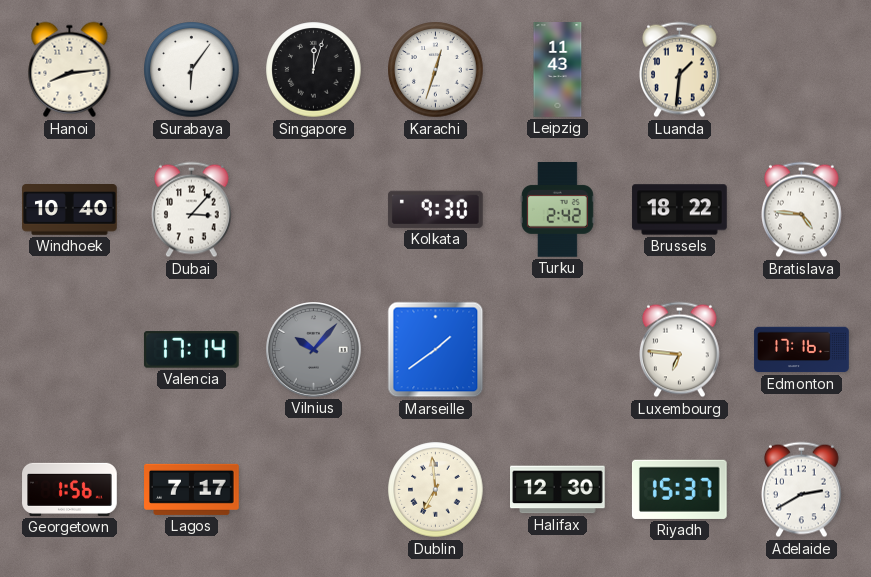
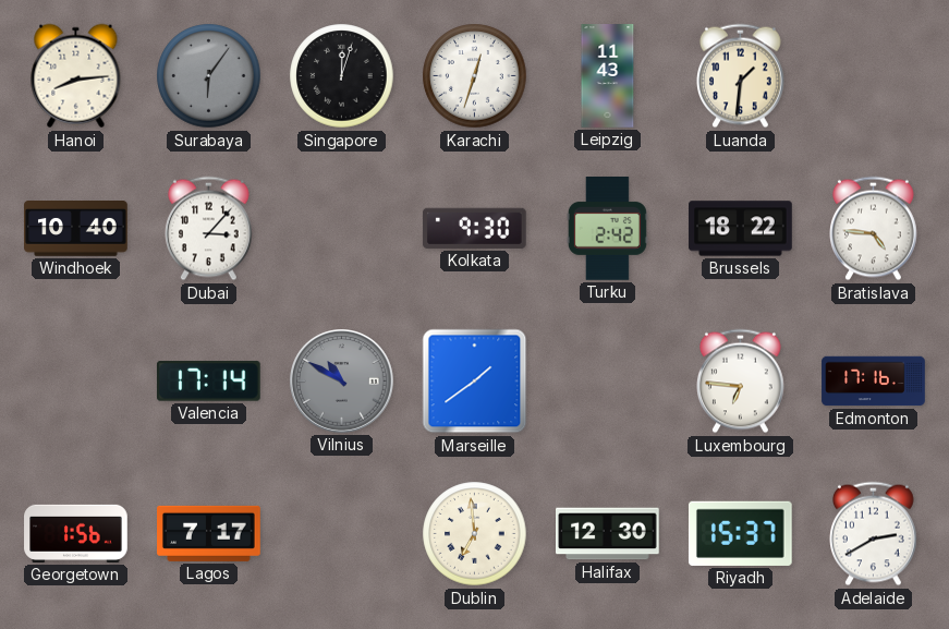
Surabaya dial: white -> grey (209, 76)
Vilnius: 10:07 -> 10:50 (342, 382)
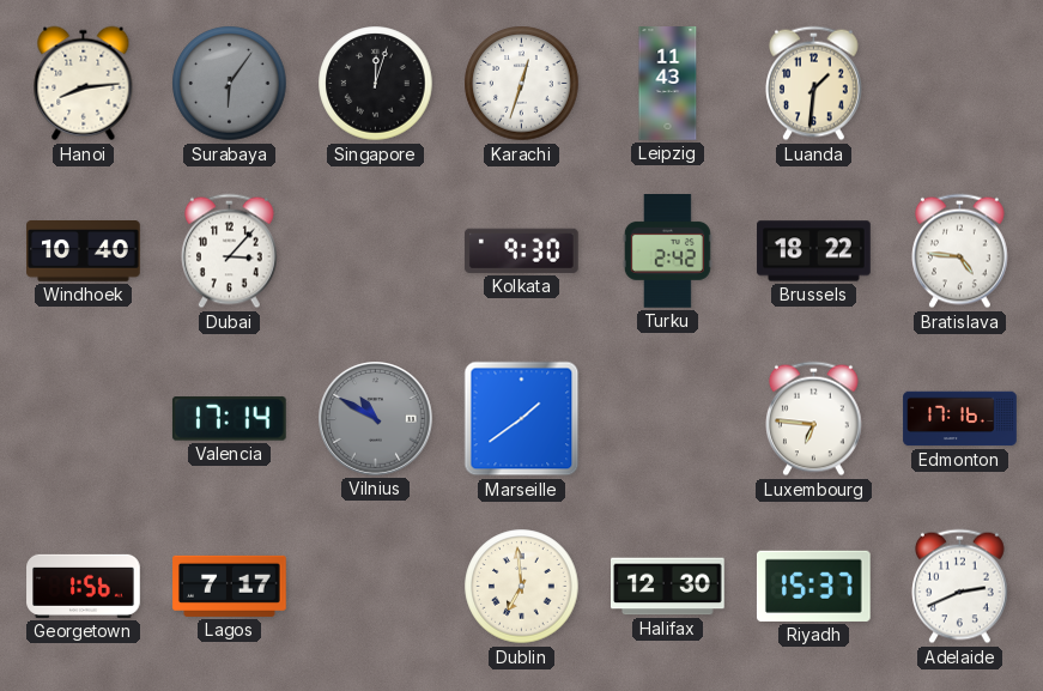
Adelaide: 2:40 -> 2:41 (960, 587)
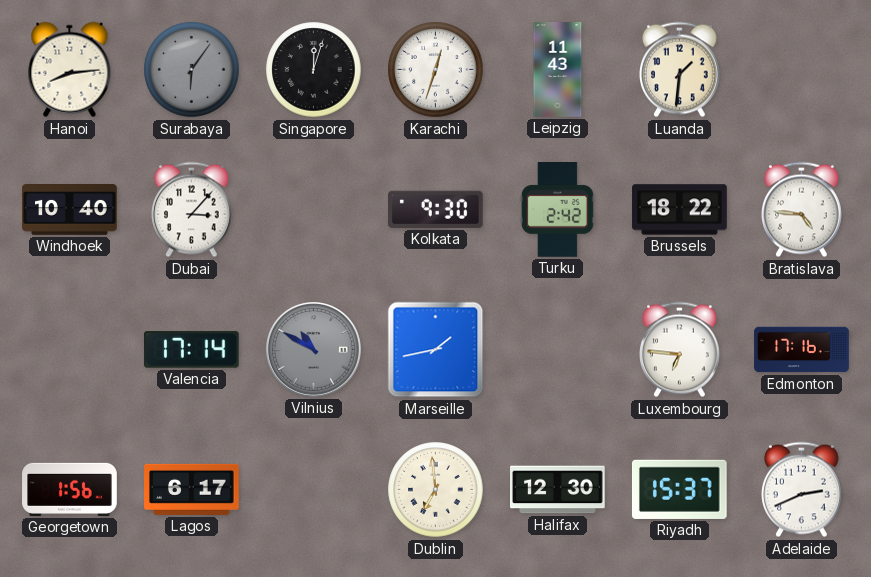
Marseille: 1:39 -> 1:43 (436, 350)
Lagos: 7:17 -> 6:17 (192, 489)
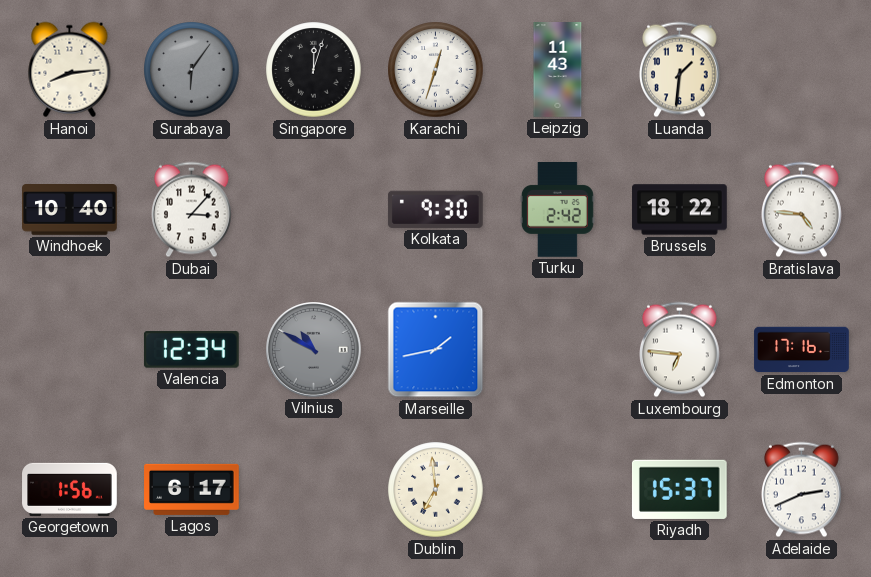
Valencia: 17:14 -> 12:34 (191, 350)
Halifax: 12:30 -> none (558, 490)
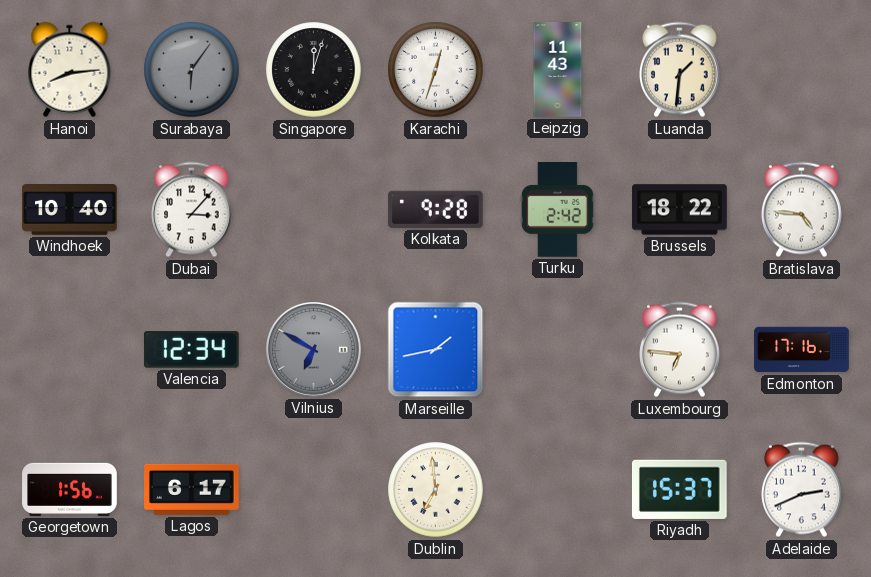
Kolkata: 9:30 -> 9:28 (435, 209)
Vilnius: 10:50 -> 6:50 (314, 350)
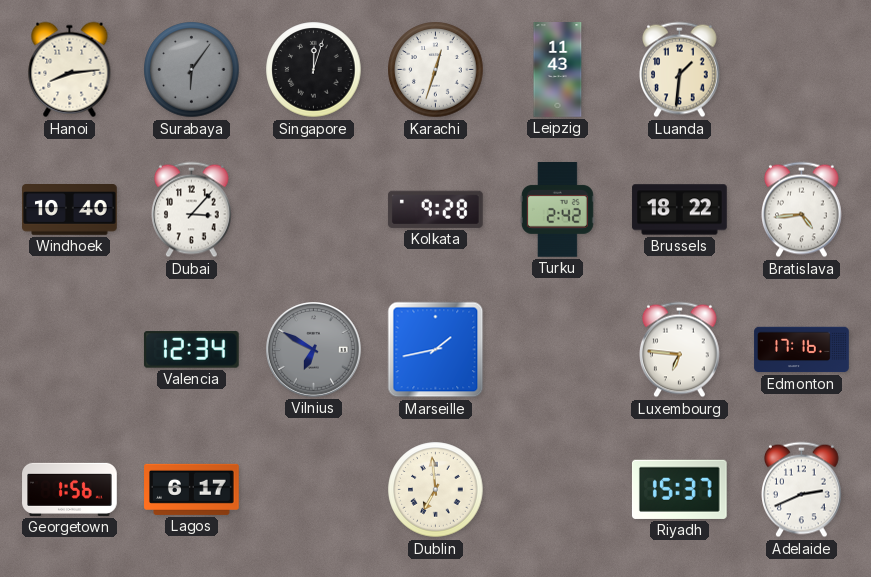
Bratislava: 4:46 -> 4:44 (802, 210)
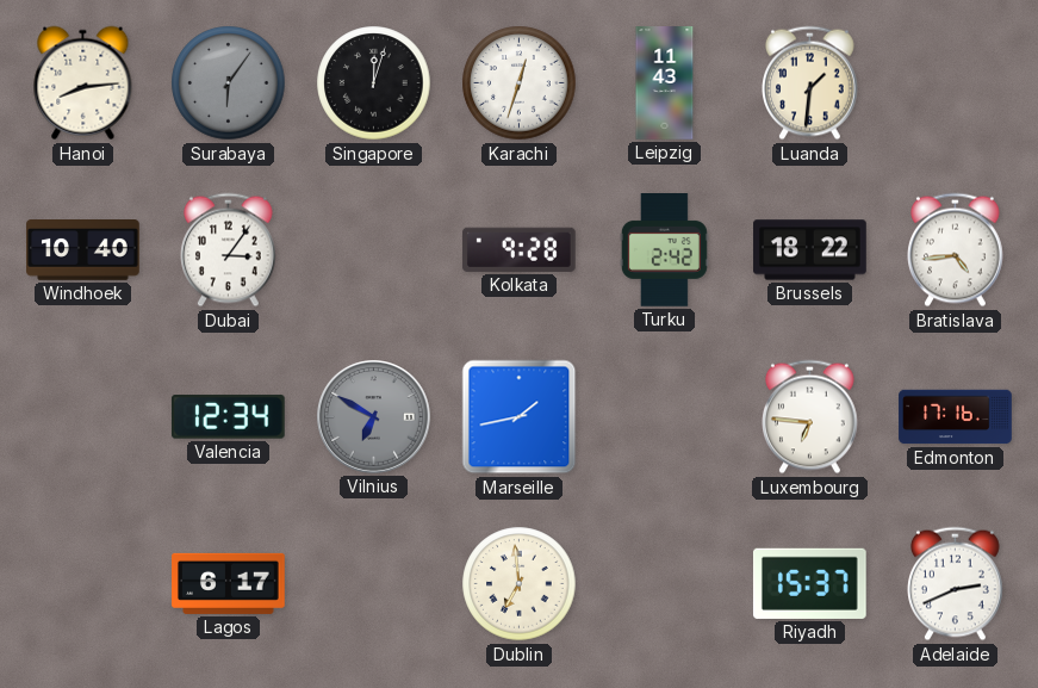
Dubai: 3:07 -> 3:06 (229, 250)
Georgetown: 1:56 -> none (70, 489)
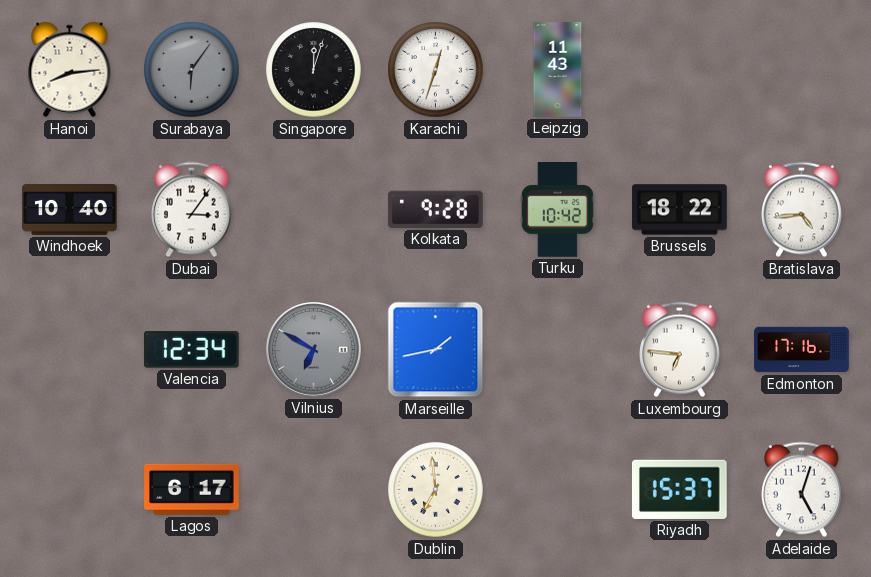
Luanda: 1:31 -> none (810, 83)
Turku: 2:42 -> 10:42 (557, 210)
Adelaide: 2:41 -> 5:03 (802, 490)
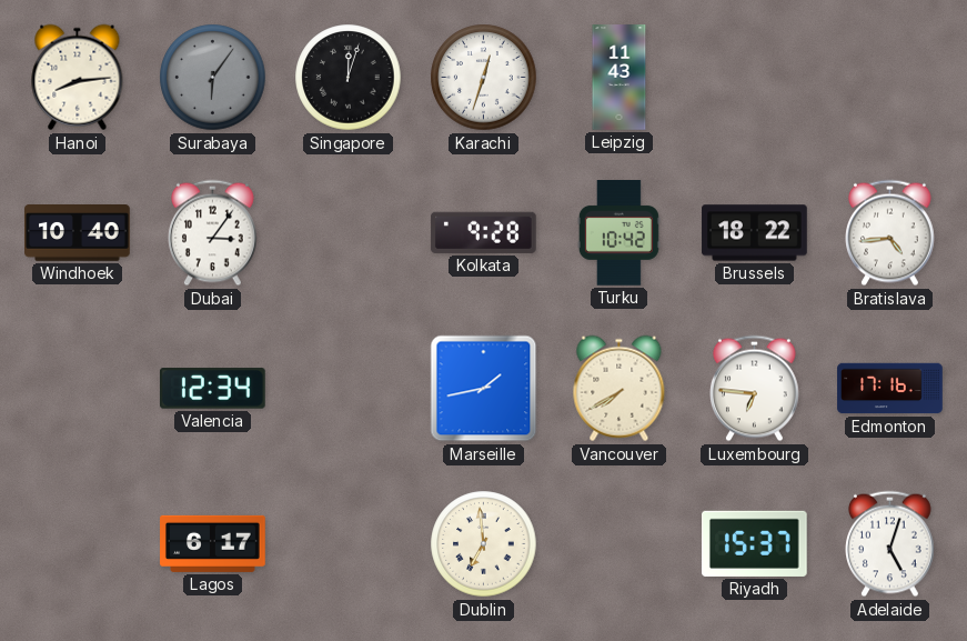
Vilnius: 6:50 -> none (314, 350)
Vancouver: none -> 7:40 (620, 389)
